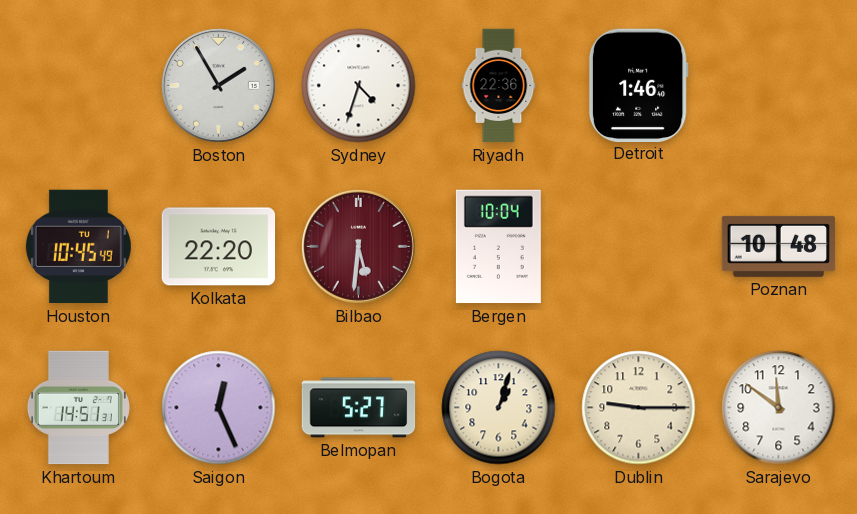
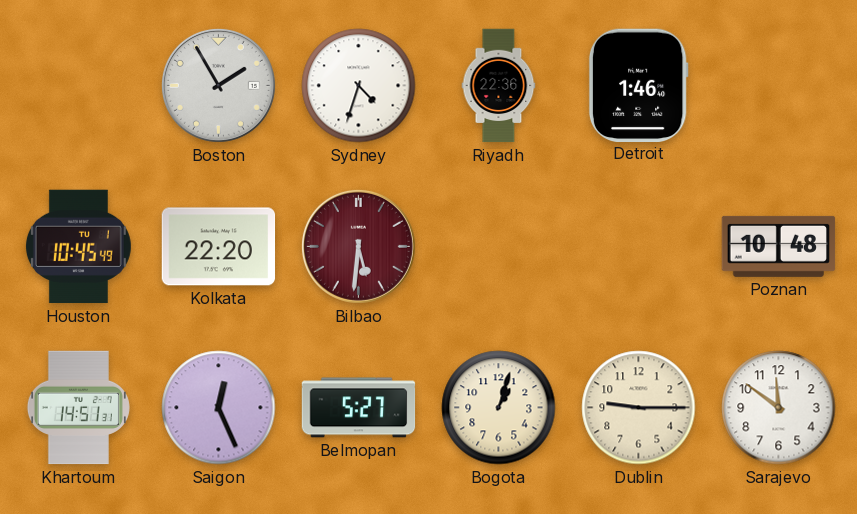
Bergen: 10:04 -> none (498, 247)
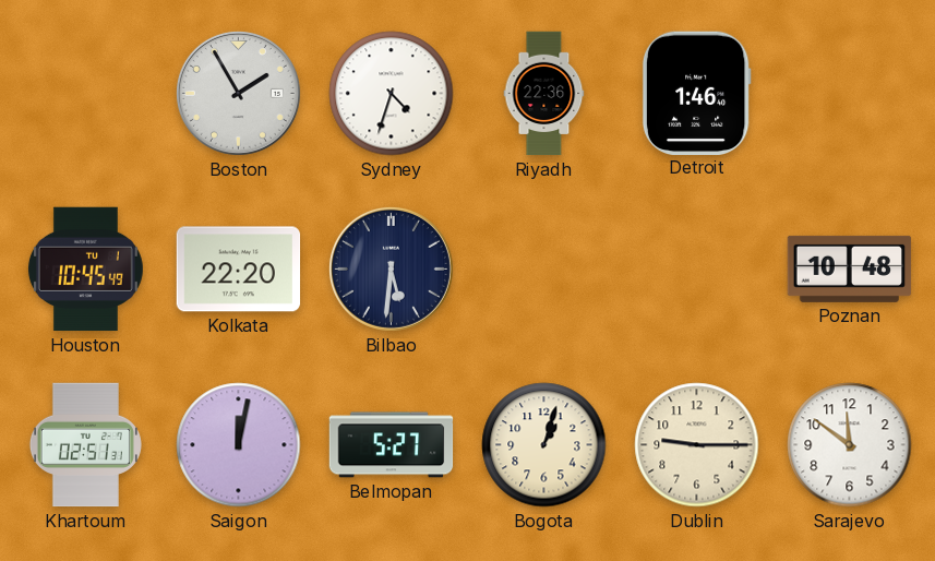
Bilbao dial: burgundy -> navy (391, 268)
Khartoum: 14:51 -> 02:51 (85, 445)
Saigon: 12:26 -> 12:02 (239, 445)
